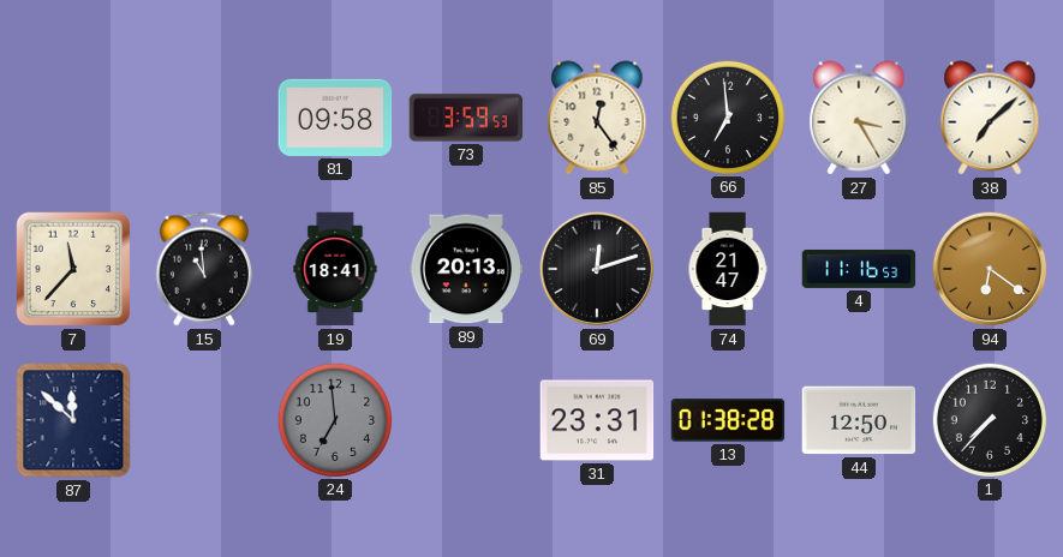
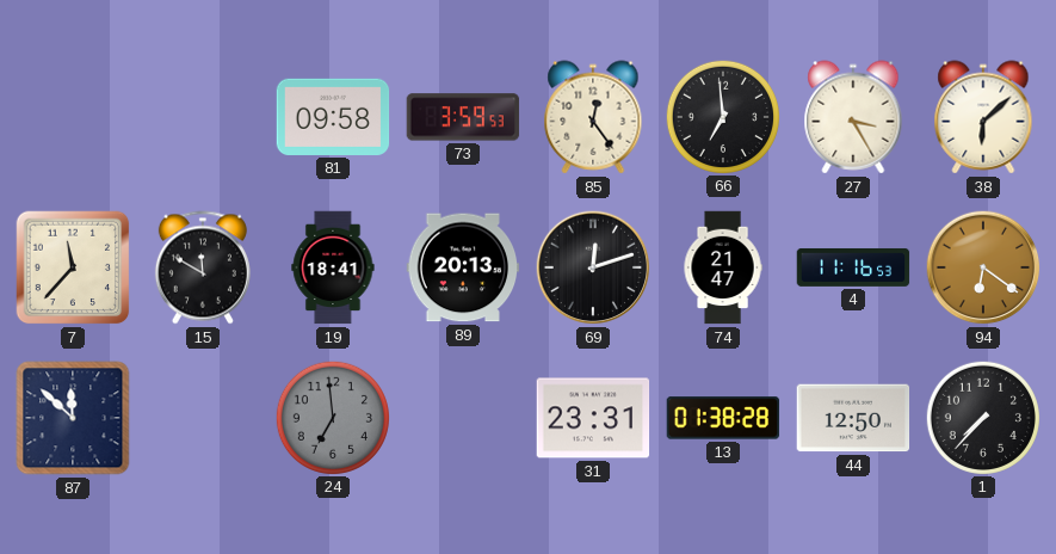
38: 7:08 -> 6:08 (983, 117)
15: 10:59 -> 11:50 (203, 267)
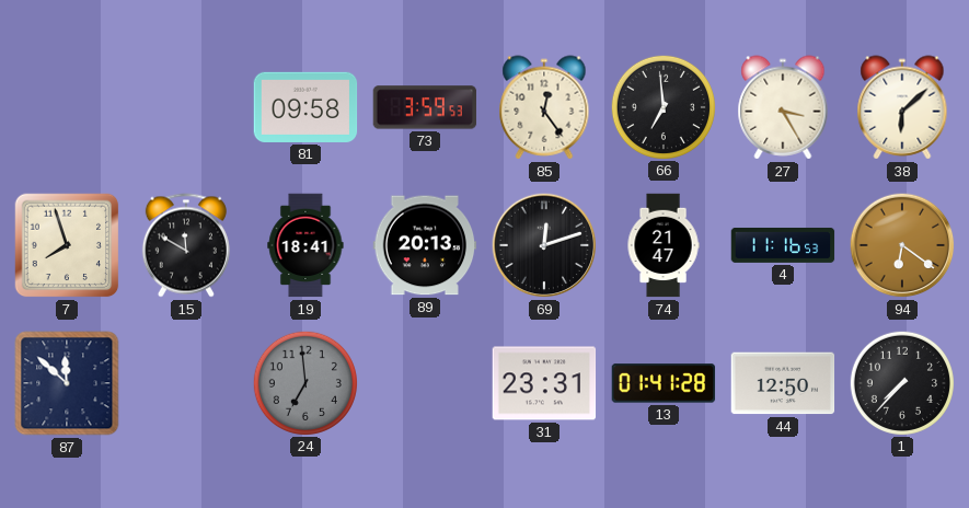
7: 11:37 -> 7:57 (67, 245)
13: 01:38 -> 01:41 (664, 383)
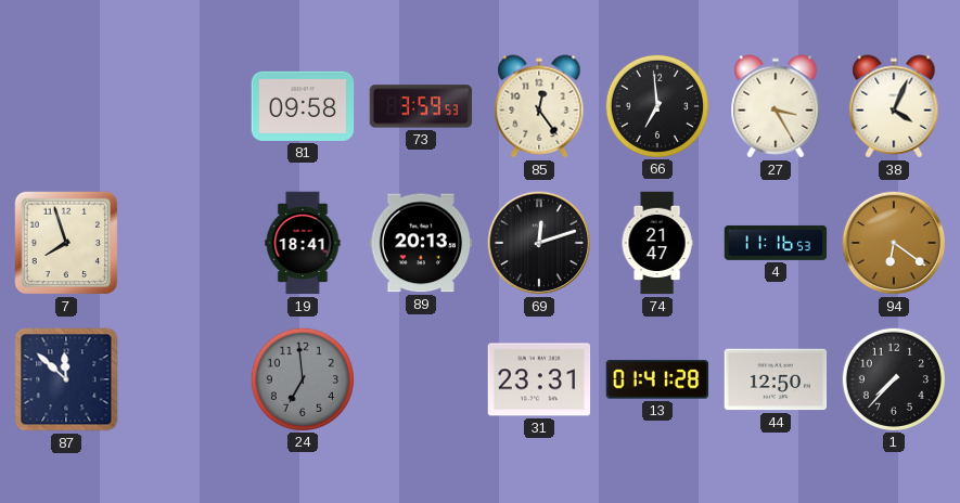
38: 6:08 -> 4:04 (894, 106)
15: 11:50 -> none (186, 245)
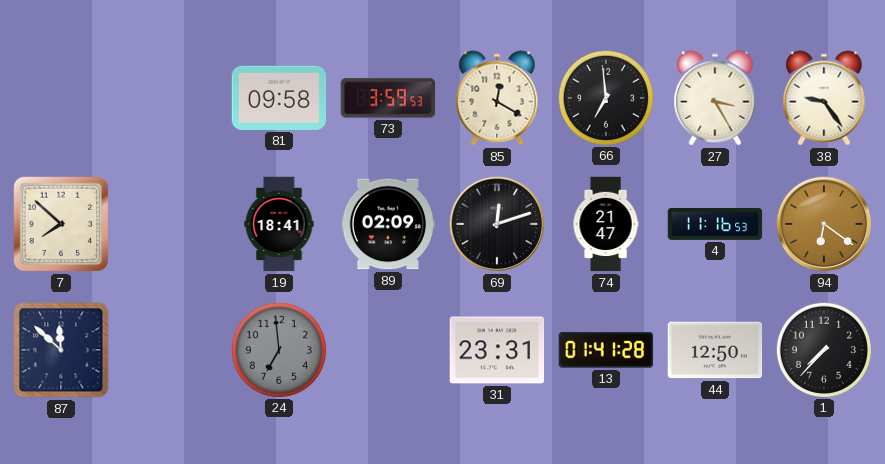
85: 12:24 -> 12:20 (497, 98)
38: 4:04 -> 9:24 (824, 98)
7: 7:57 -> 7:52 (61, 224)
89: 20:13 -> 02:09 (388, 224)
